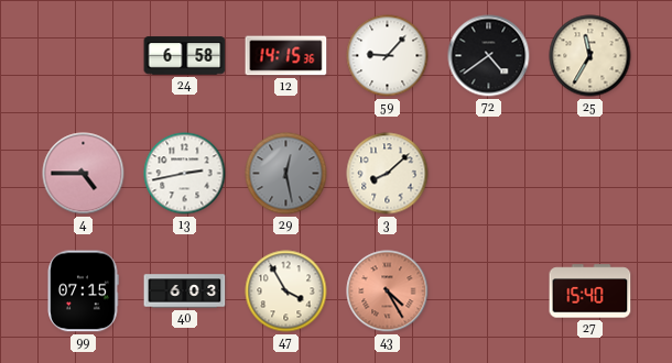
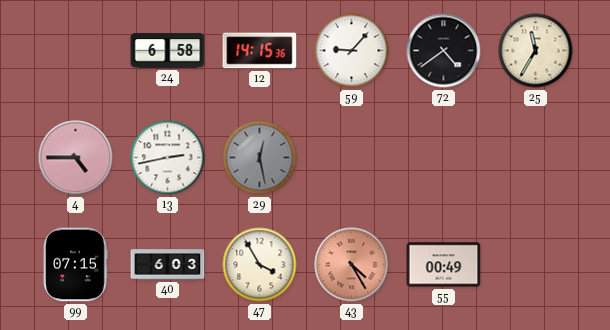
3: 8:08 -> none (388, 174)
55: none -> 00:49 (444, 265)
27: 15:40 -> none (590, 291)
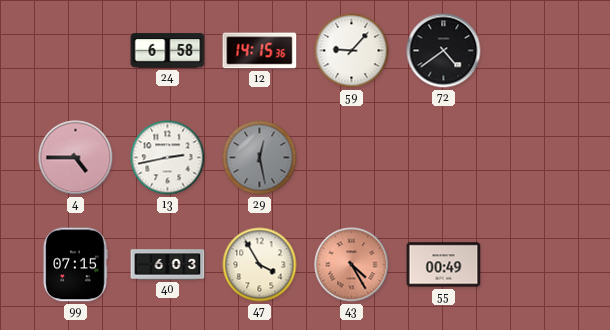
25: 11:35 -> none (536, 51)
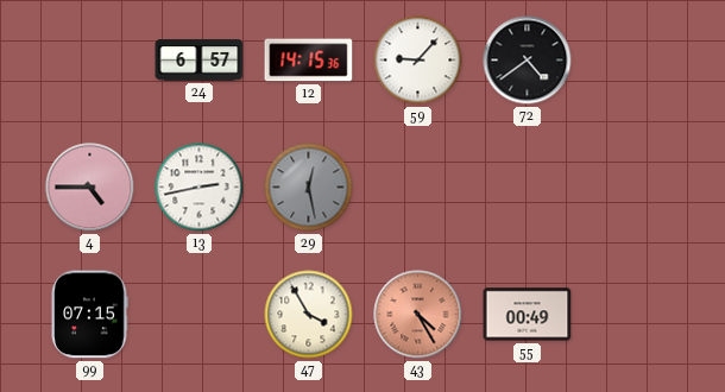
24: 6:58 -> 6:57 (200, 61)
40: 6:03 -> none (168, 265)
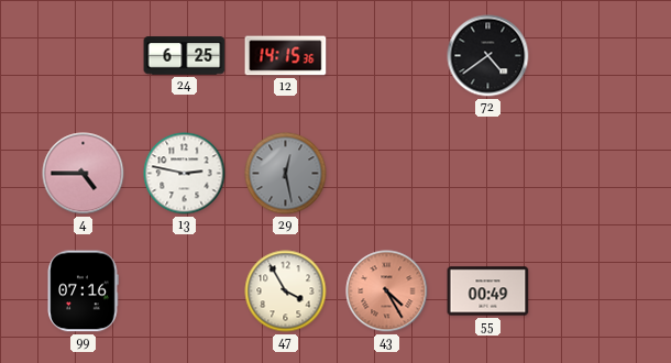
24: 6:57 -> 6:25 (185, 56)
59: 9:07 -> none (418, 61)
13: 2:43 -> 2:47 (185, 174)
99: 07:15 -> 07:16 (82, 291)
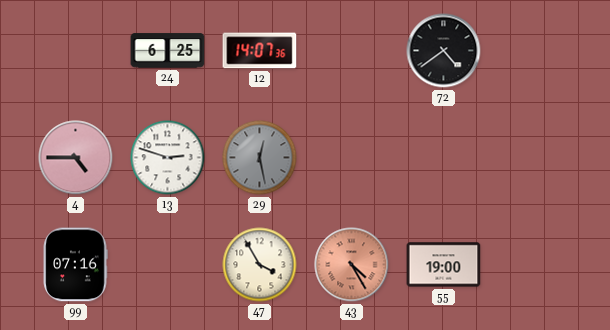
12: 14:15 -> 14:07 (260, 51)
13: 2:47 -> 2:48 (168, 158)
55: 00:49 -> 19:00 (444, 265)
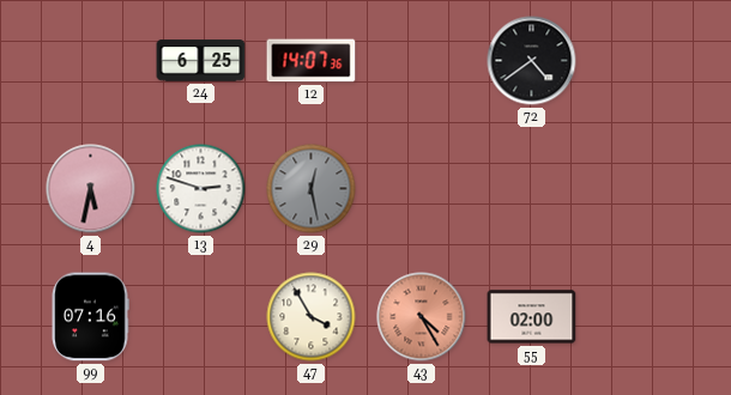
4: 4:45 -> 5:32 (91, 189)
55: 19:00 -> 02:00 (532, 317)
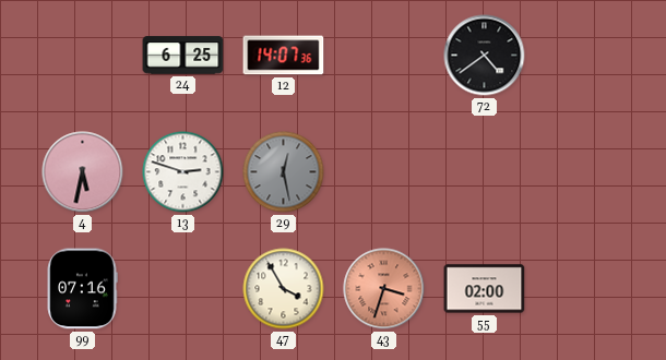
43: 4:25 -> 3:33 (384, 289)
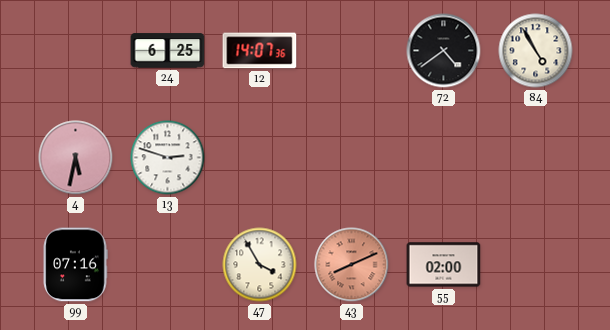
84: none -> 4:55 (536, 51)
29: 12:28 -> none (284, 172)
43: 3:33 -> 8:11 (352, 265)
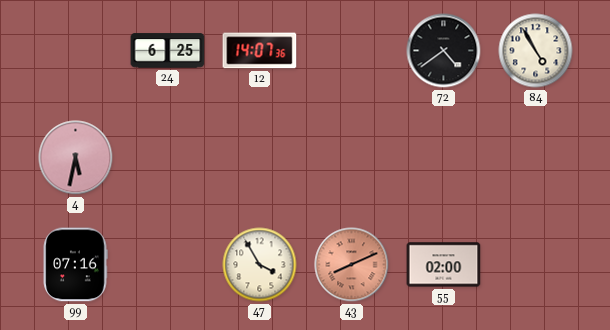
13: 2:48 -> none (168, 158)
